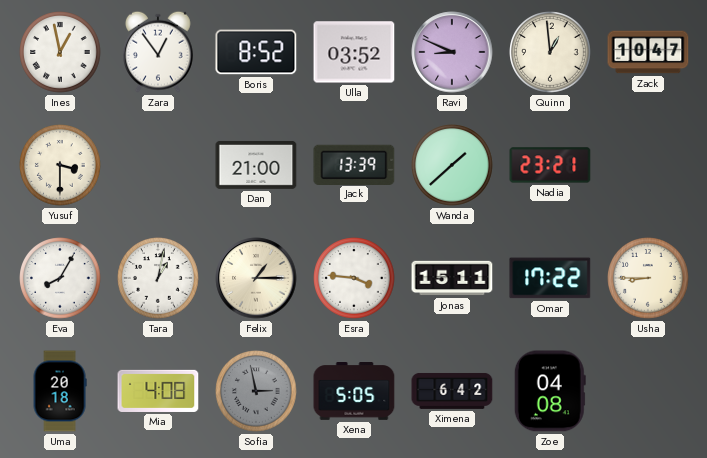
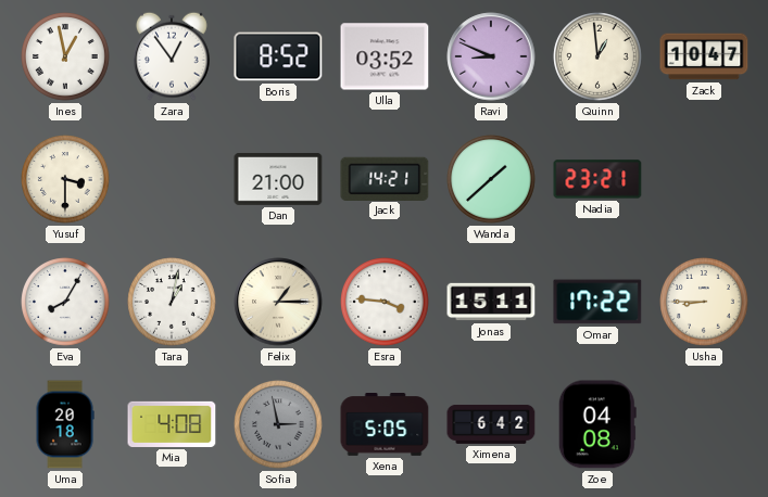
Jack: 13:39 -> 14:21 (385, 178)
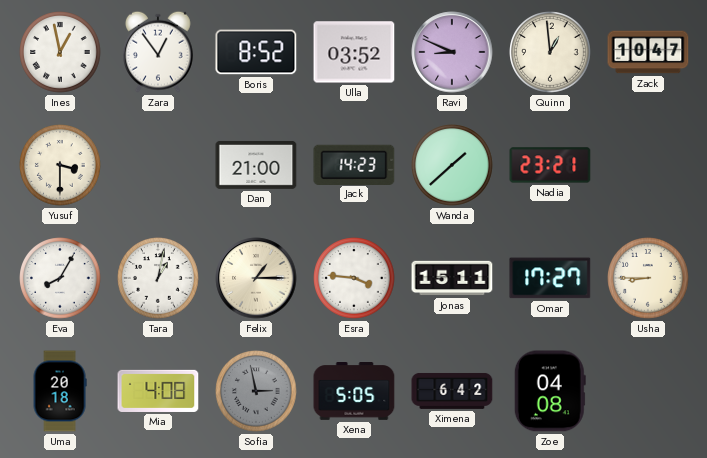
Jack: 14:21 -> 14:23 (354, 164)
Omar: 17:22 -> 17:27 (550, 278)
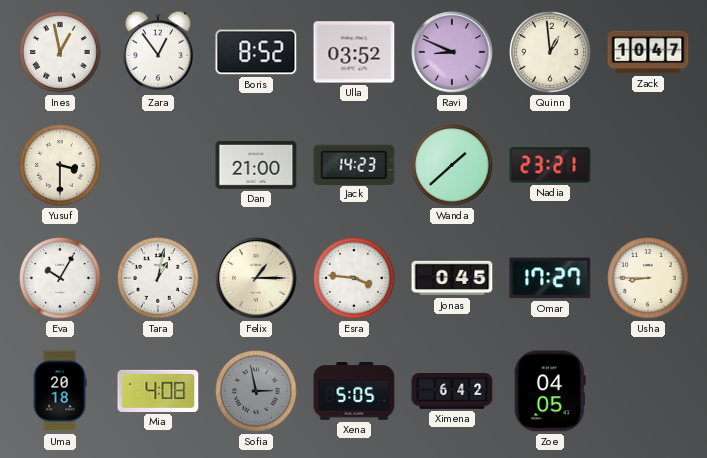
Eva: 8:05 -> 10:05 (60, 278)
Jonas: 15:11 -> 0:45 (452, 278)
Zoe: 04:08 -> 04:05 (550, 391)
